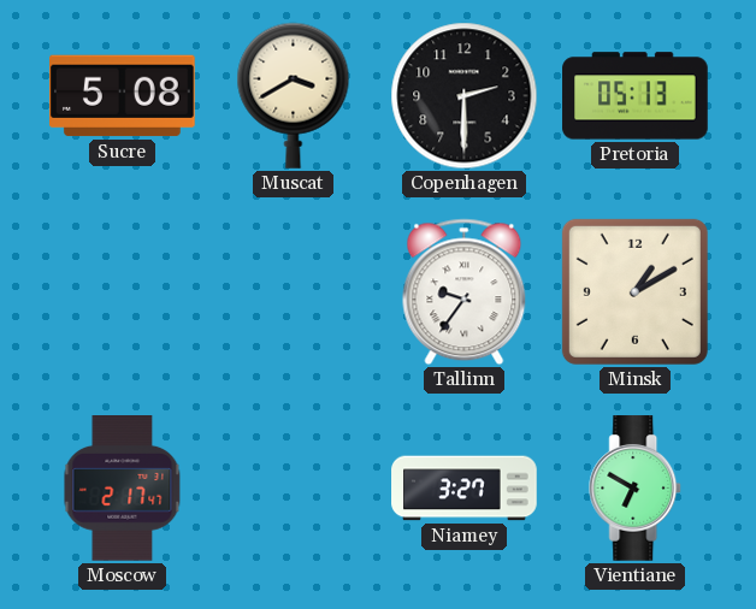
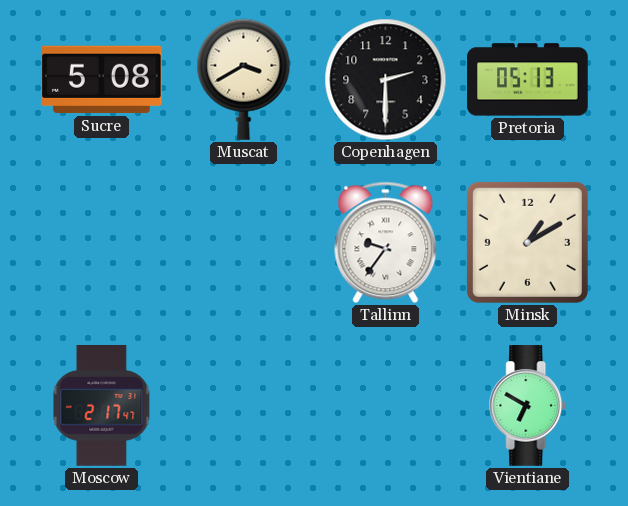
Niamey: 3:27 -> none (465, 489)
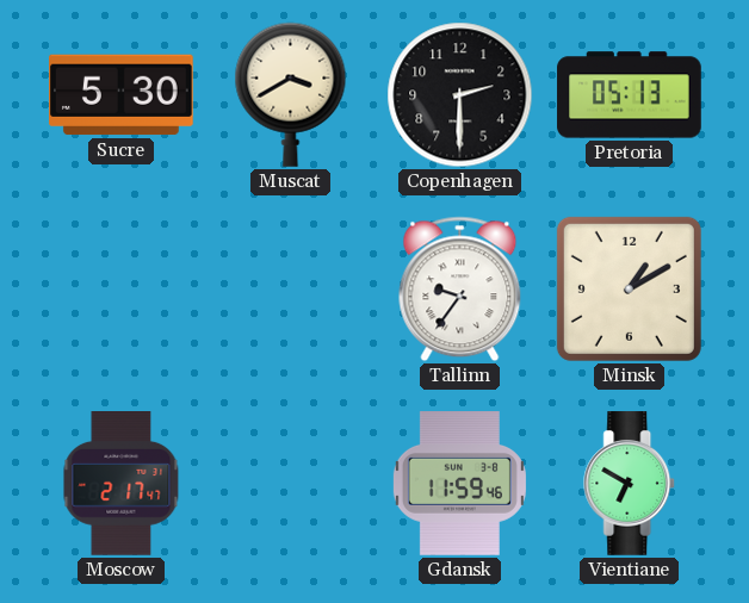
Sucre: 5:08 -> 5:30 (122, 95)
Gdansk: none -> 11:59 (459, 484)
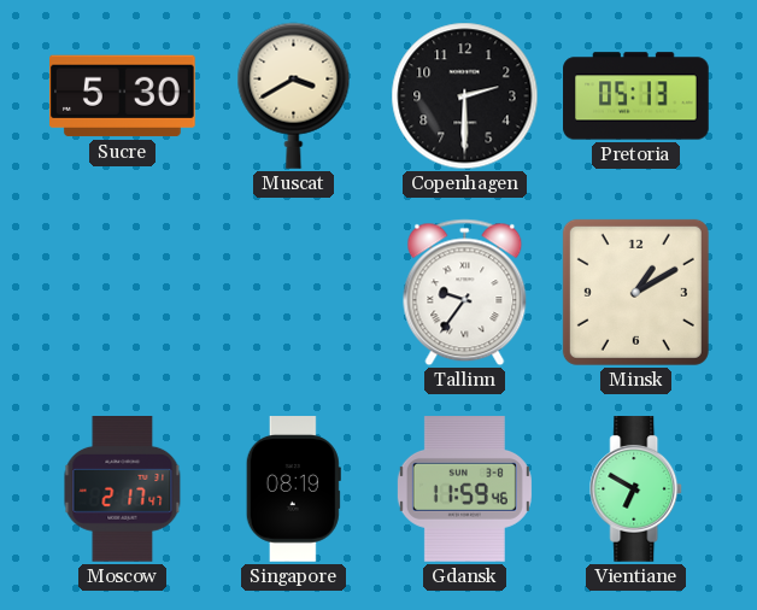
Singapore: none -> 08:19 (293, 489)
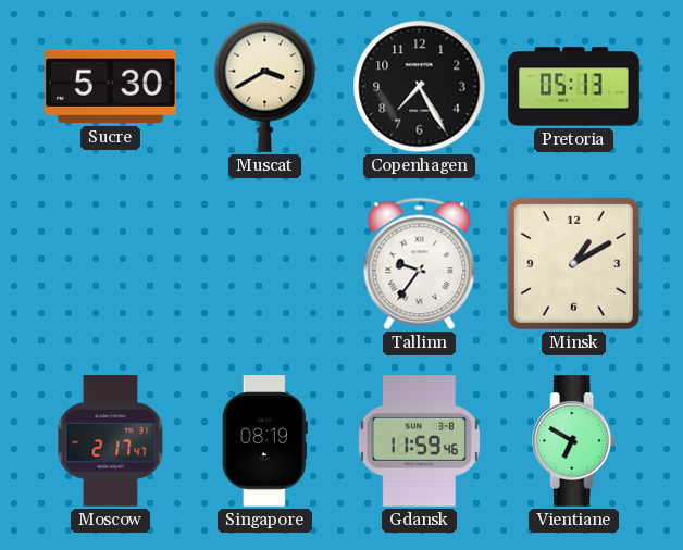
Copenhagen: 2:30 -> 7:25 (420, 87)
